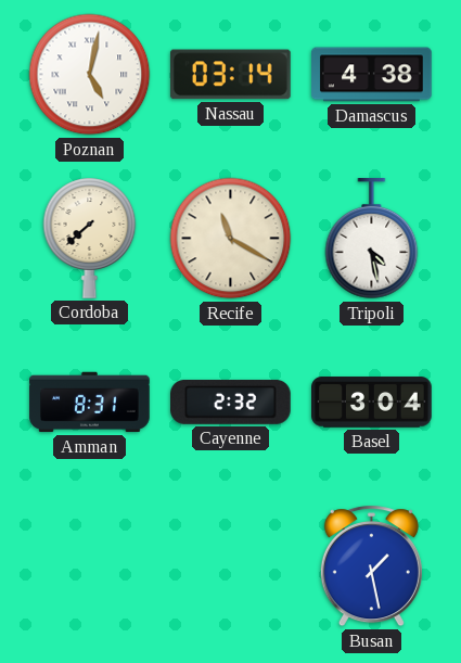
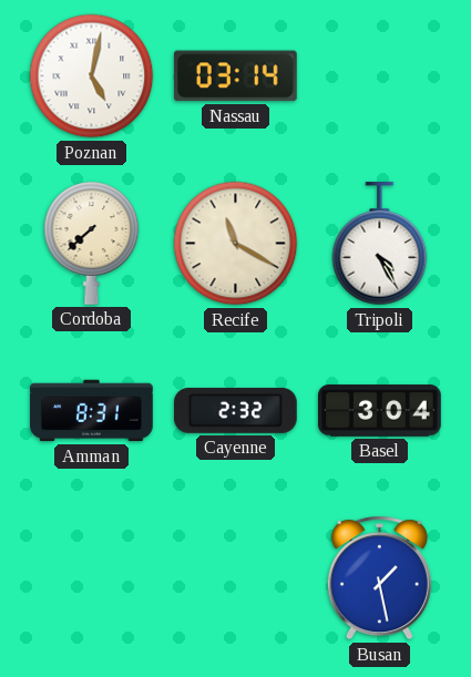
Damascus: 4:38 -> none (372, 75)
Tripoli: 4:28 -> 4:25 (380, 244)
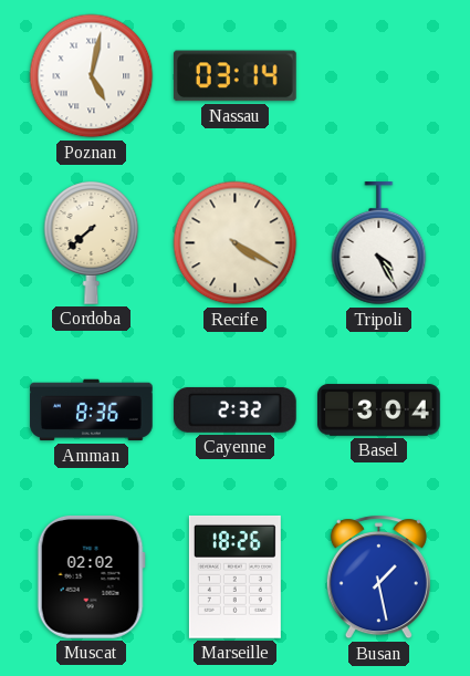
Recife: 11:20 -> 4:20 (236, 243)
Amman: 8:31 -> 8:36 (92, 410)
Muscat: none -> 02:02 (91, 576)
Marseille: none -> 18:26 (234, 578)
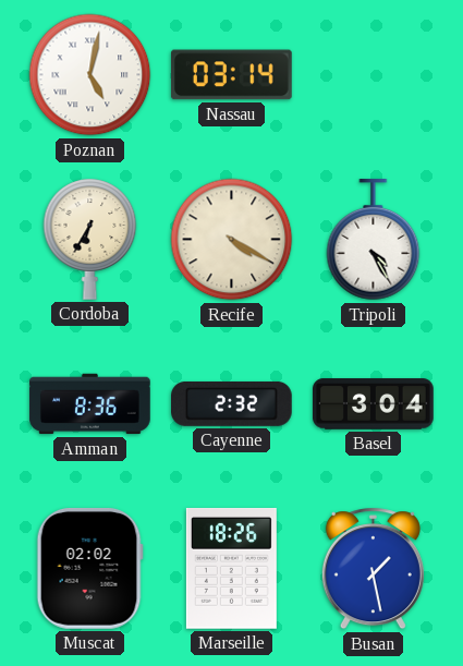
Cordoba: 7:38 -> 6:35 (90, 239)
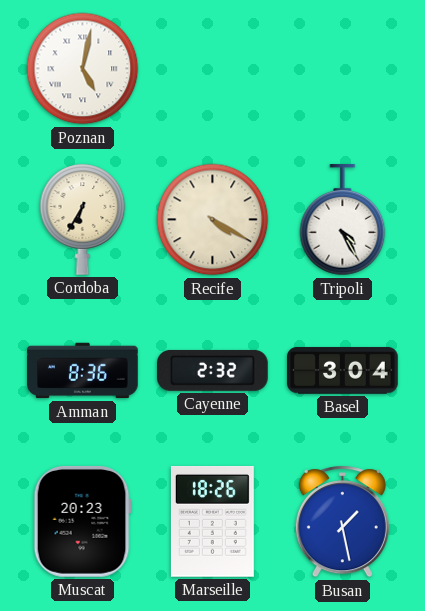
Nassau: 03:14 -> none (231, 75)
Muscat: 02:02 -> 20:23 (82, 521)
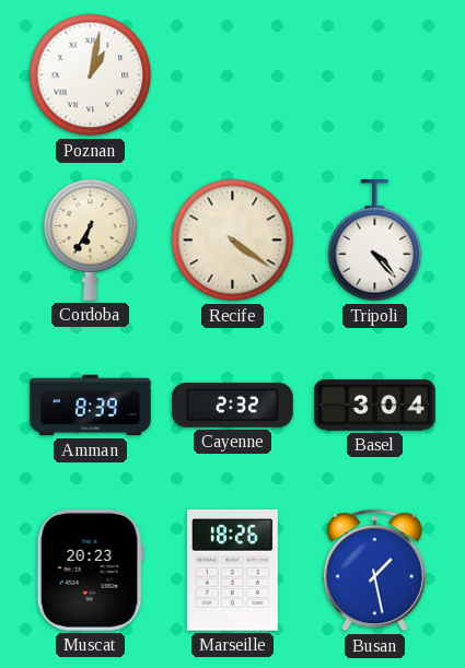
Poznan: 5:02 -> 1:02 (91, 75)
Recife: 4:20 -> 4:21 (233, 241)
Tripoli: 4:25 -> 4:23 (375, 241)
Amman: 8:36 -> 8:39 (91, 406)
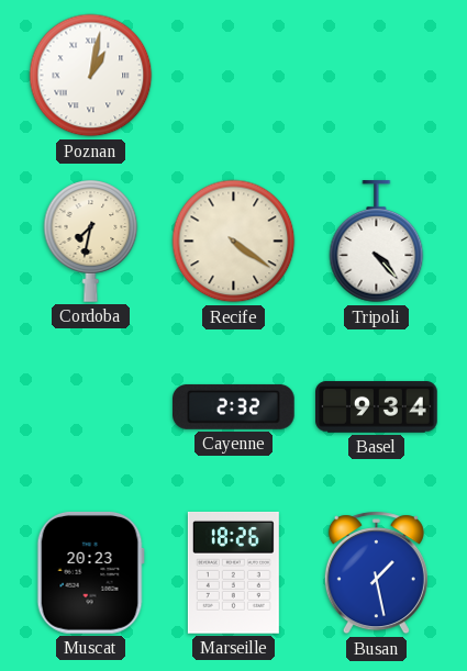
Cordoba: 6:35 -> 7:32 (91, 241)
Amman: 8:39 -> none (91, 406)
Basel: 3:04 -> 9:34 (377, 407)
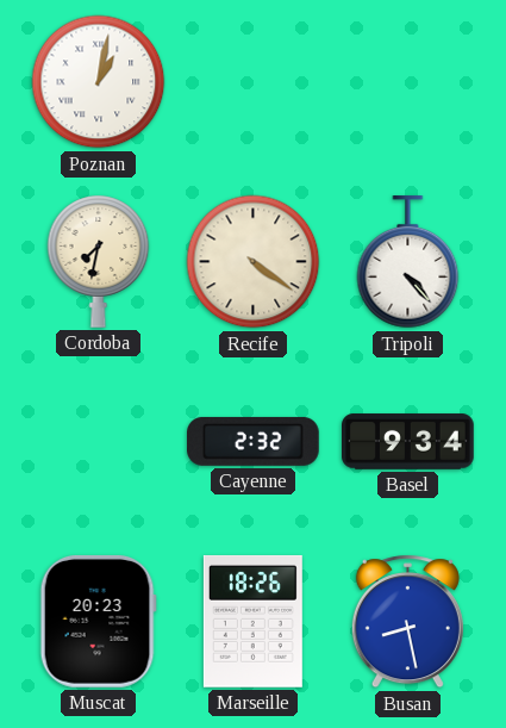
Busan: 1:28 -> 8:28 (407, 622)
